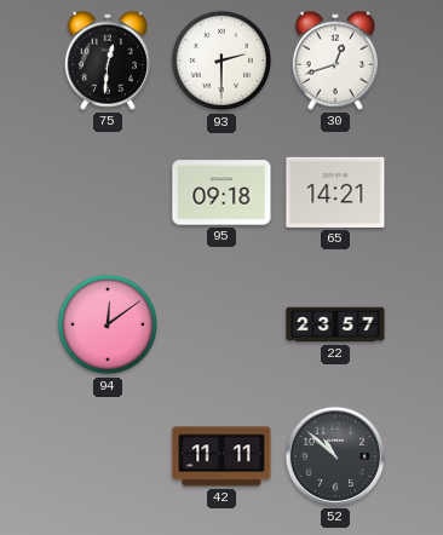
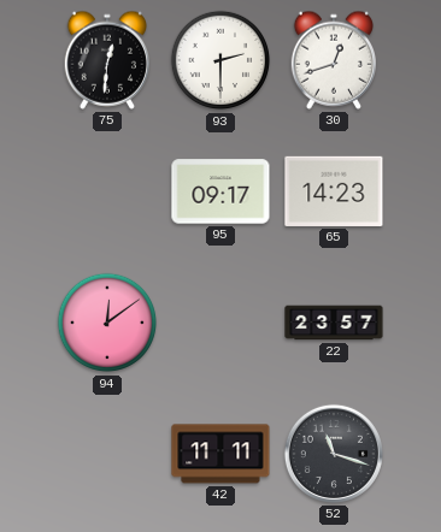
95: 09:18 -> 09:17 (220, 191)
65: 14:21 -> 14:23 (334, 191)
52: 10:52 -> 11:18 (334, 454)
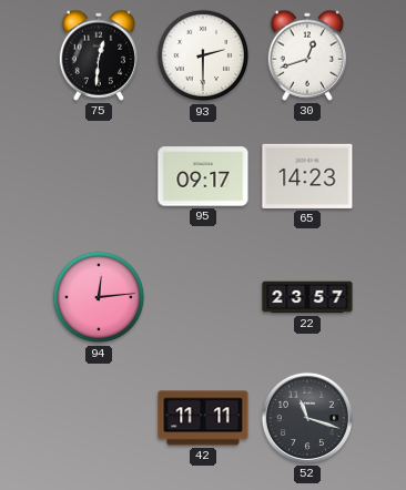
94: 12:09 -> 12:14 (99, 297)
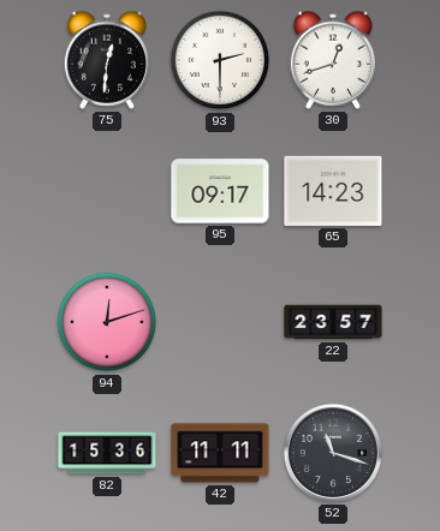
94: 12:14 -> 12:12 (107, 322)
82: none -> 15:36 (107, 453)
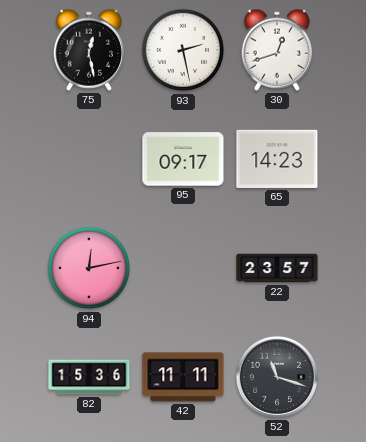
75: 12:31 -> 12:28 (88, 50)
93: 2:30 -> 2:28 (183, 50)
94: 12:12 -> 12:13 (89, 268)
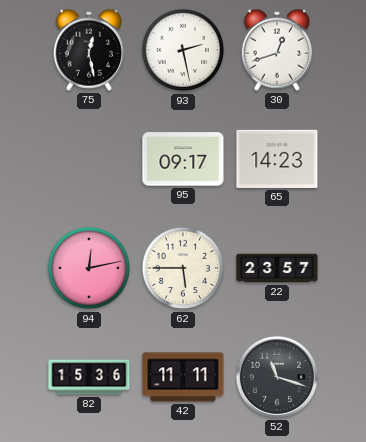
62: none -> 5:45 (183, 268)
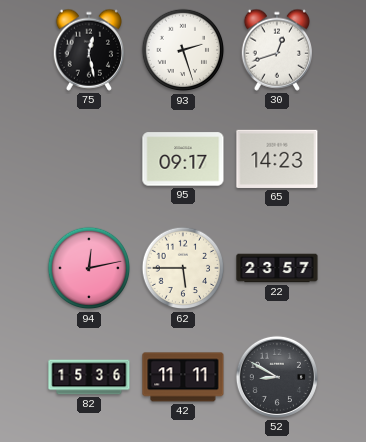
93: 2:28 -> 2:27 (183, 50)
52: 11:18 -> 8:50 (277, 377)
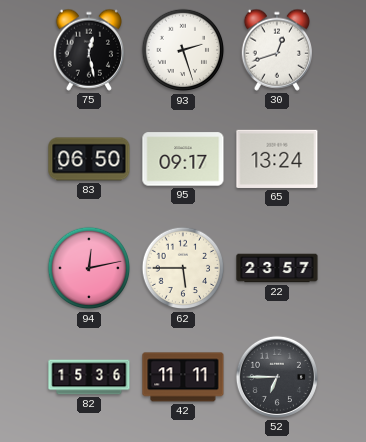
83: none -> 06:50 (89, 159)
65: 14:23 -> 13:24 (277, 159)
52: 8:50 -> 6:45 (277, 377)
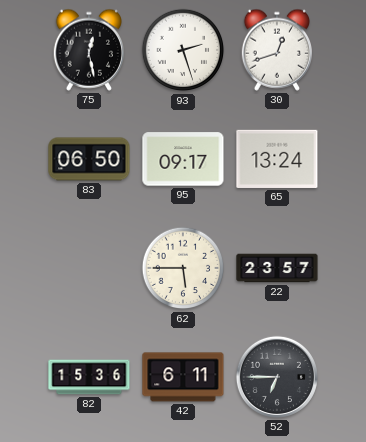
94: 12:13 -> none (89, 268)
42: 11:11 -> 6:11 (183, 377)
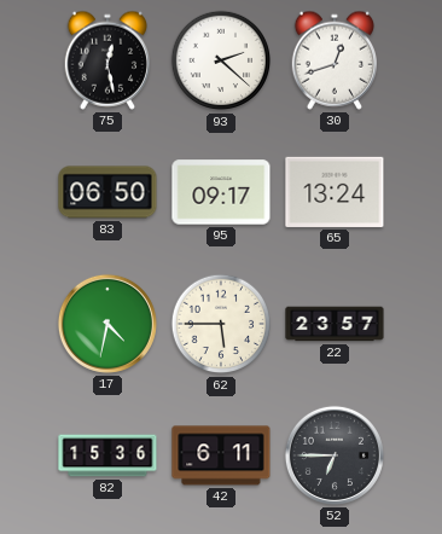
93: 2:27 -> 2:22 (221, 60)
17: none -> 4:32 (107, 324)
